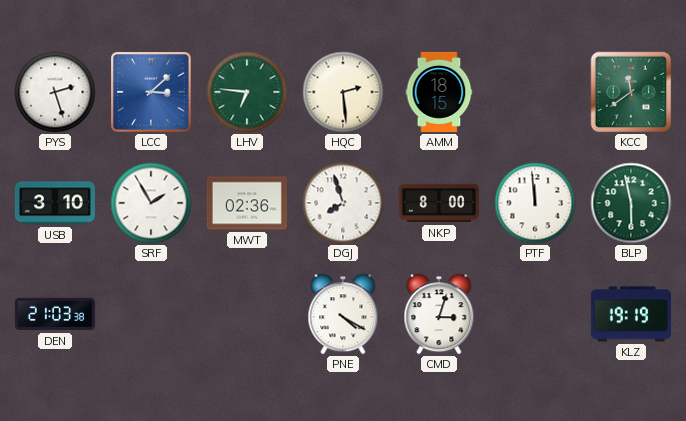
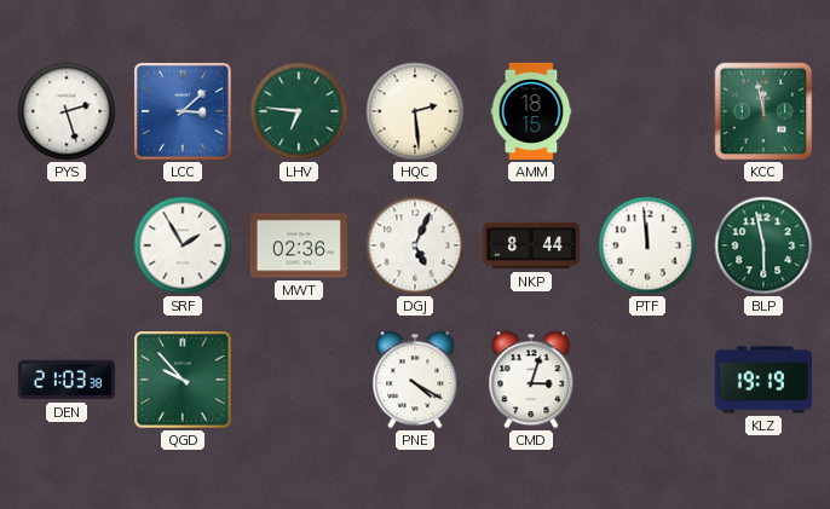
KCC: 11:39 -> 11:58 (763, 111)
USB: 3:10 -> none (55, 203)
DGJ: 7:57 -> 5:04 (415, 245)
NKP: 8:00 -> 8:44 (531, 245)
QGD: none -> 9:53 (183, 380)
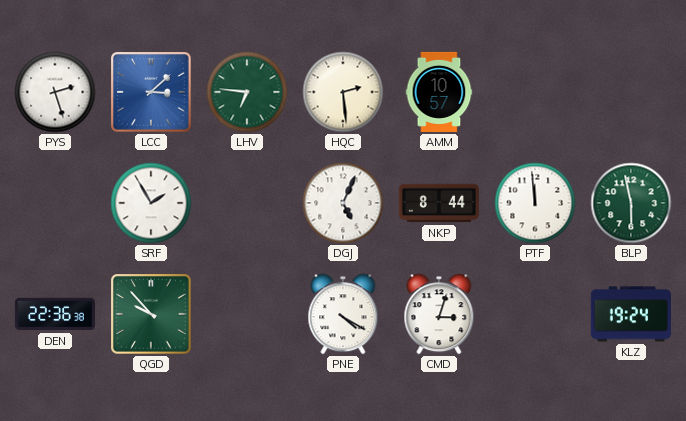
AMM: 18:15 -> 10:57 (439, 92)
KCC: 11:58 -> none (763, 111)
MWT: 02:36 -> none (299, 245)
DEN: 21:03 -> 22:36 (55, 314)
KLZ: 19:19 -> 19:24 (631, 314)
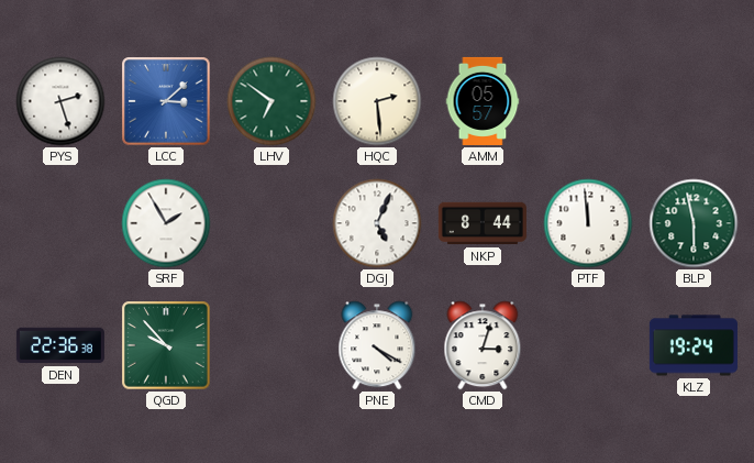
LHV: 6:46 -> 6:51 (271, 101)
AMM: 10:57 -> 05:57 (483, 101)
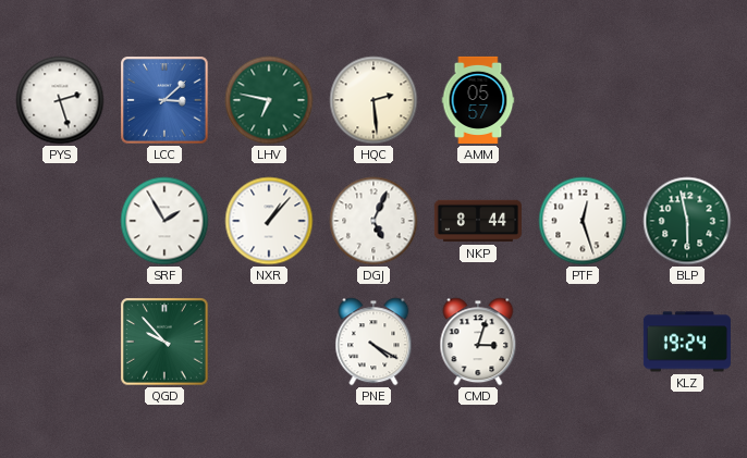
LHV: 6:51 -> 6:47 (269, 100)
NXR: none -> 1:07 (269, 221)
PTF: 11:59 -> 12:27 (583, 221)
DEN: 22:36 -> none (60, 345)
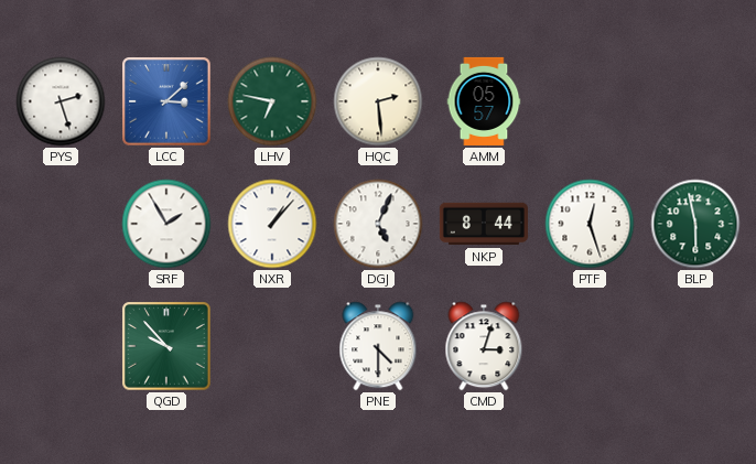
PNE: 4:20 -> 4:30 (378, 346)
KLZ: 19:24 -> none (687, 342)
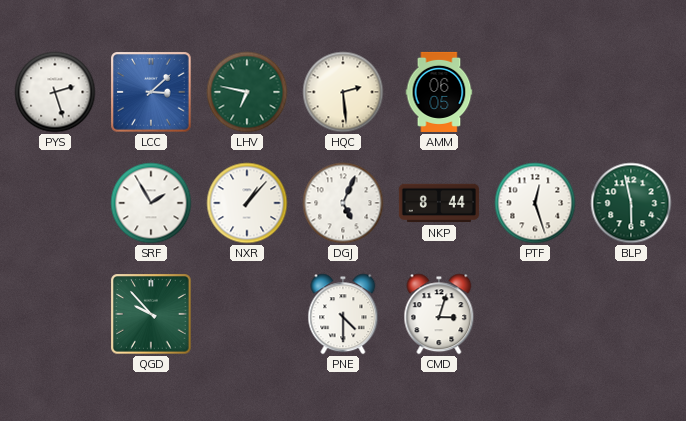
AMM: 05:57 -> 06:05 (439, 92)
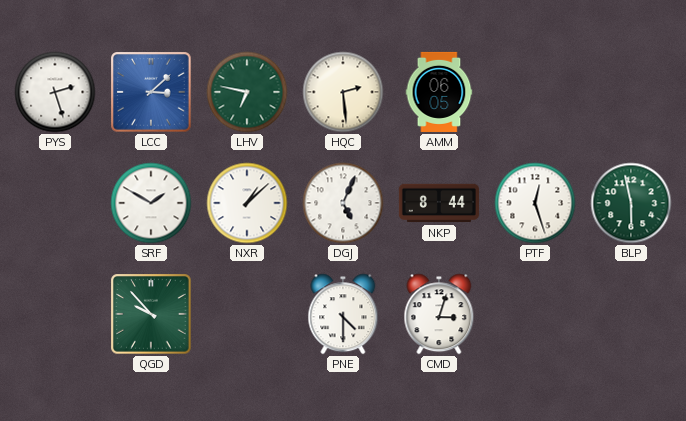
SRF: 1:55 -> 1:50 (151, 203)
NXR: 1:07 -> 1:08 (247, 203)
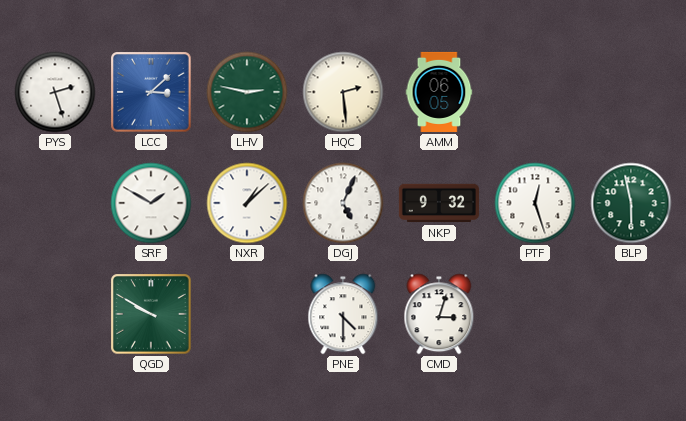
LHV: 6:47 -> 2:47 (247, 92)
NKP: 8:44 -> 9:32 (439, 203)
QGD: 9:53 -> 9:50 (151, 314)
